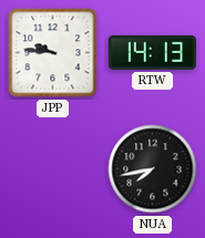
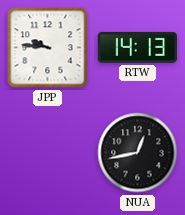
NUA: 7:43 -> 12:43 (138, 153)
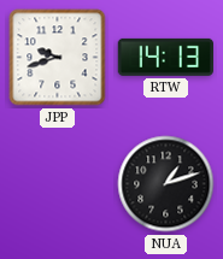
JPP: 9:46 -> 9:42 (58, 58)
NUA: 12:43 -> 1:12 (166, 184)
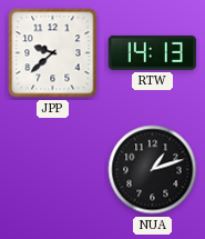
JPP: 9:42 -> 9:38 (53, 53)
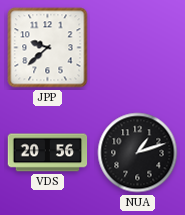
RTW: 14:13 -> none (152, 52)
VDS: none -> 20:56 (48, 153)
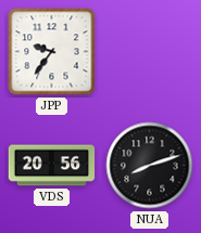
JPP: 9:38 -> 9:36 (52, 52)
NUA: 1:12 -> 8:12 (150, 166)
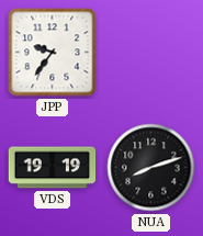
VDS: 20:56 -> 19:19 (53, 168)
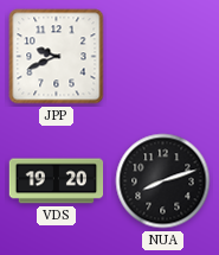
JPP: 9:36 -> 9:41 (57, 57)
VDS: 19:19 -> 19:20 (57, 181)
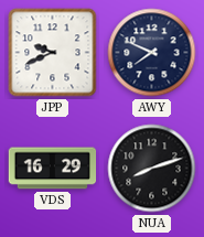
AWY: none -> 7:49 (152, 53)
VDS: 19:20 -> 16:29 (53, 169)
